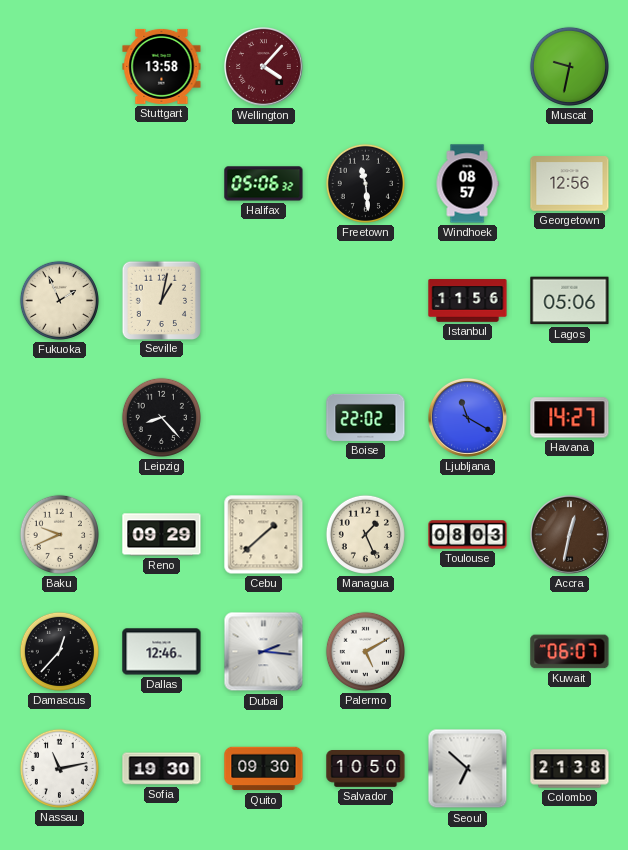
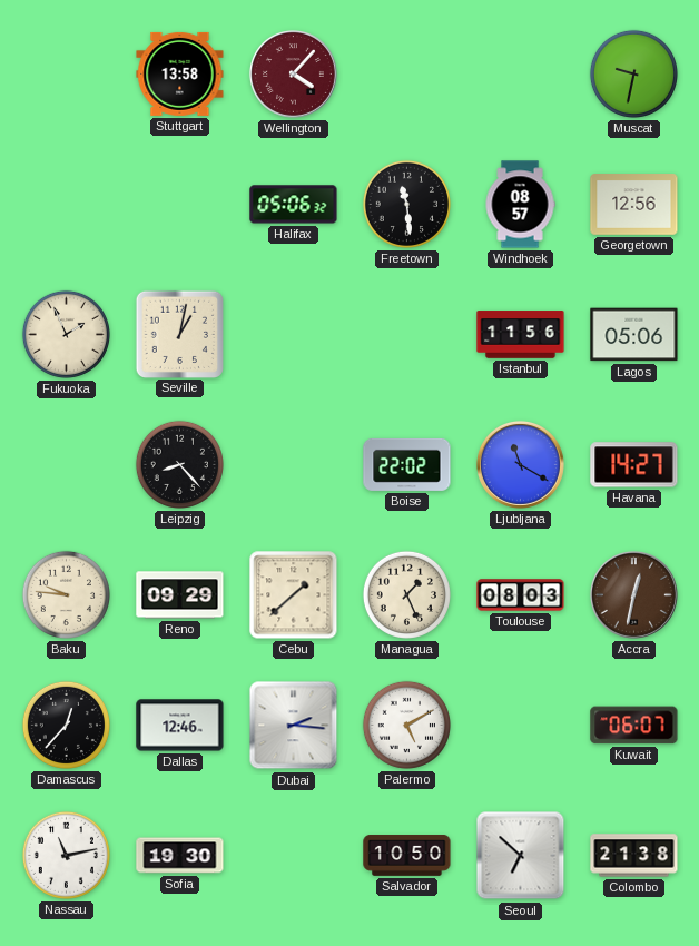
Baku: 9:41 -> 9:46 (66, 594)
Quito: 09:30 -> none (264, 769)
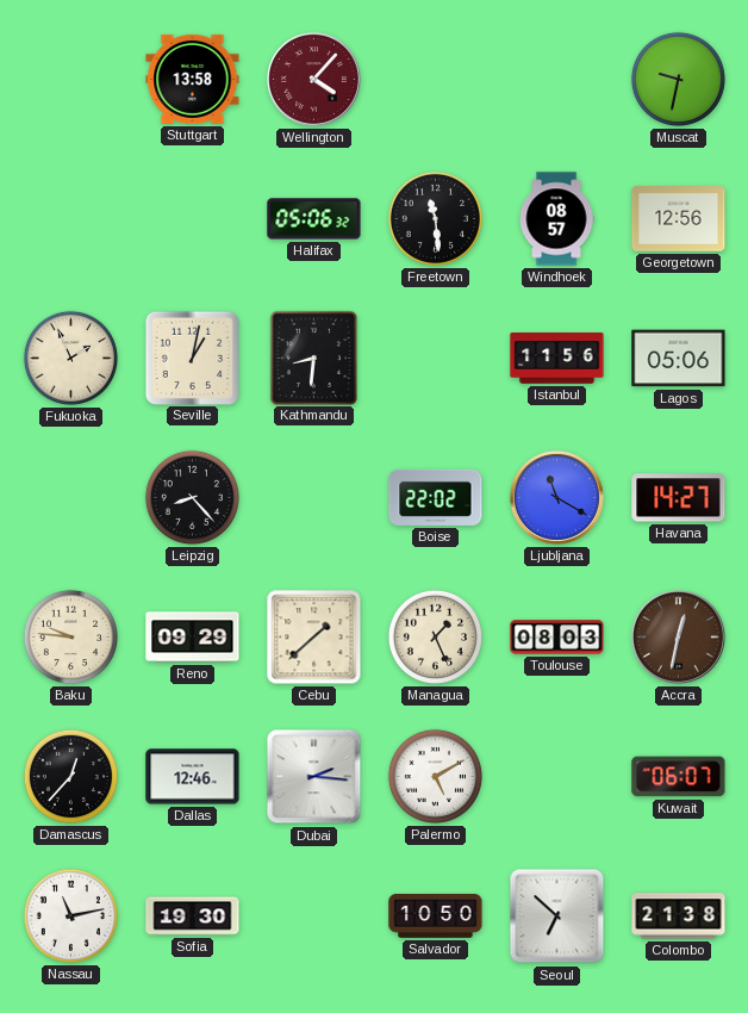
Kathmandu: none -> 8:31 (313, 358)
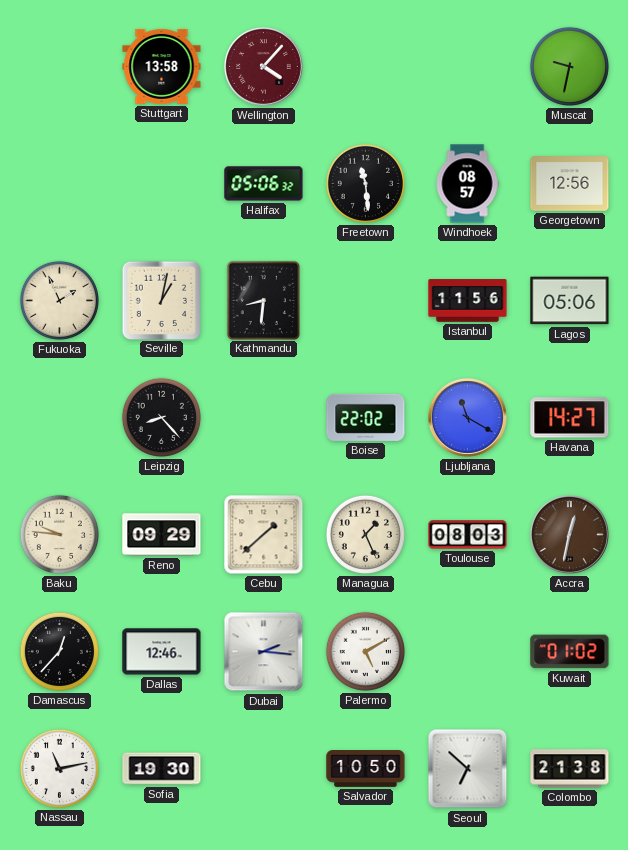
Kuwait: 06:07 -> 01:02 (570, 652)
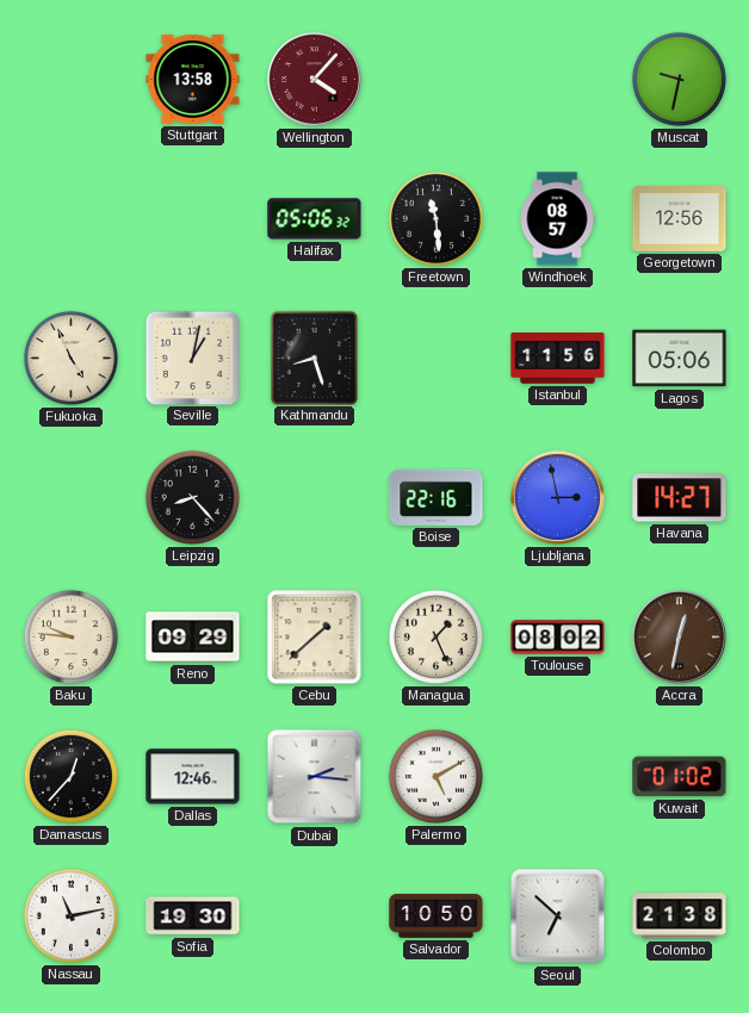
Fukuoka: 1:56 -> 4:56 (70, 358)
Kathmandu: 8:31 -> 8:27 (314, 358)
Boise: 22:02 -> 22:16 (437, 497)
Ljubljana: 11:20 -> 2:58 (557, 497)
Toulouse: 08:03 -> 08:02 (558, 638)
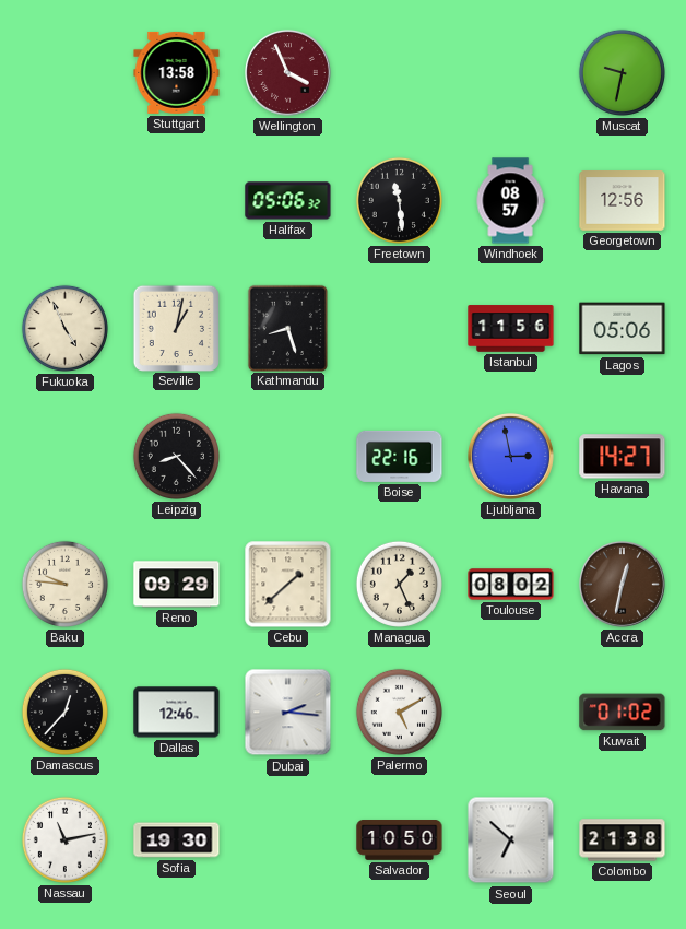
Wellington: 4:07 -> 3:56 (287, 72)
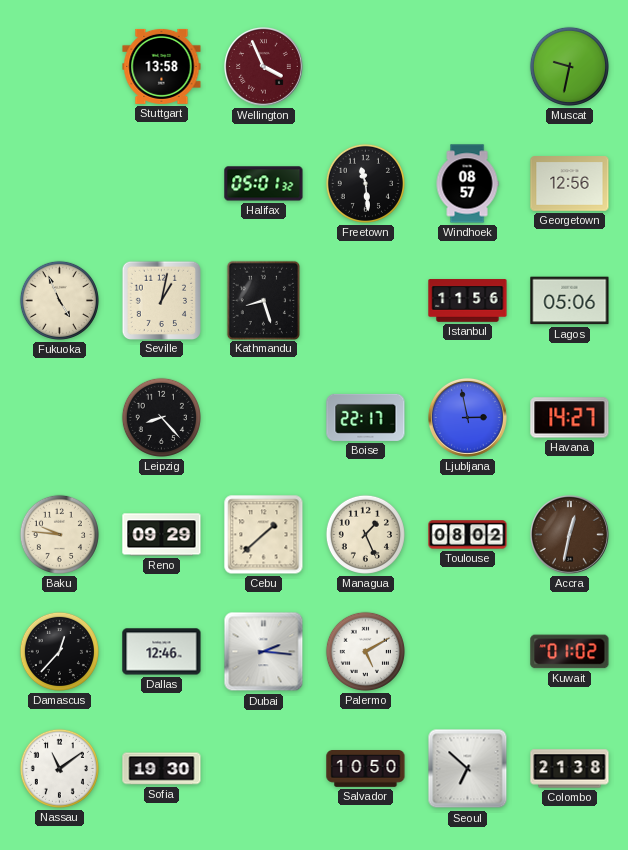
Halifax: 05:06 -> 05:01 (264, 184)
Boise: 22:16 -> 22:17 (366, 417)
Nassau: 11:13 -> 11:09 (59, 768)
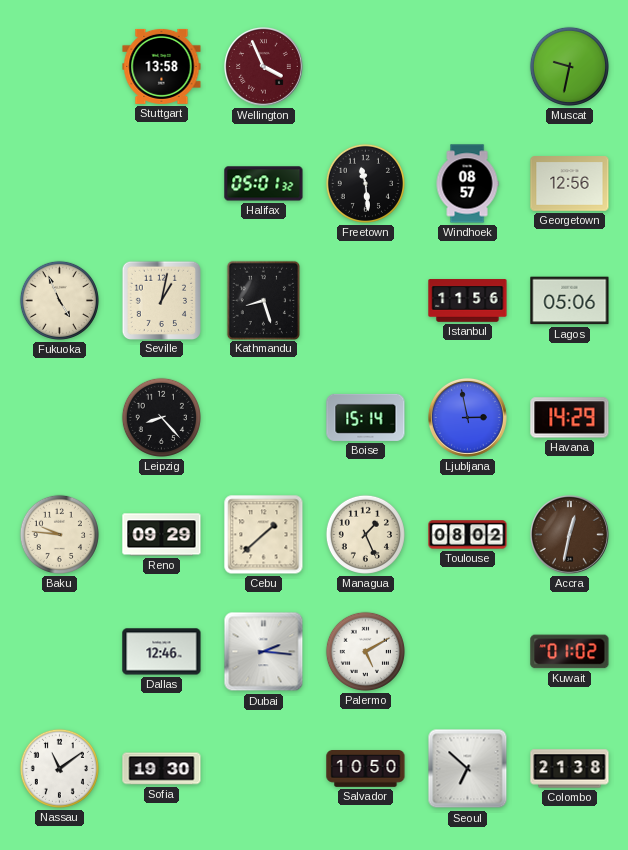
Boise: 22:17 -> 15:14 (366, 417)
Havana: 14:27 -> 14:29 (570, 418)
Damascus: 12:37 -> none (59, 651)
